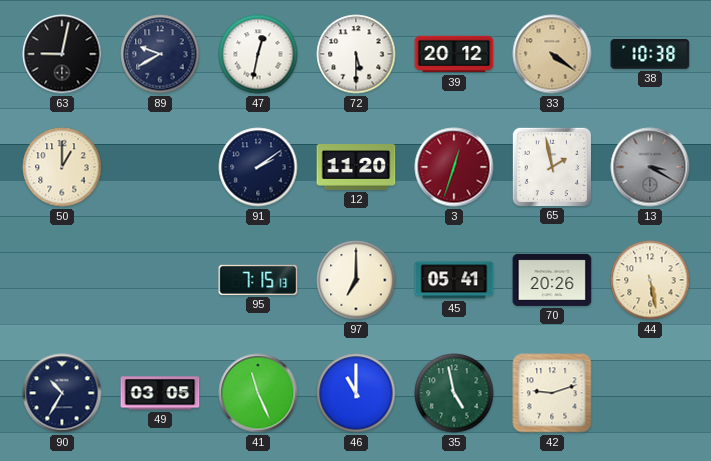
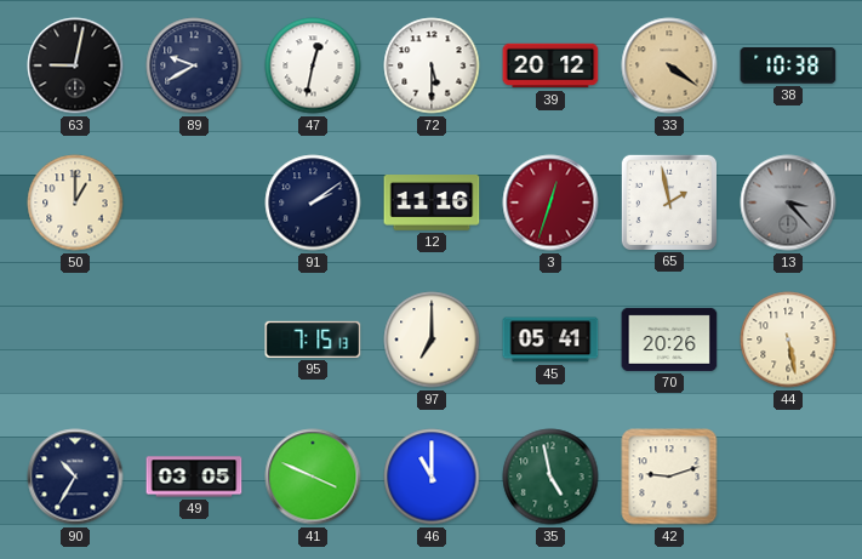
12: 11:20 -> 11:16 (432, 204)
13: 3:20 -> 3:23 (788, 203)
41: 11:26 -> 3:49 (313, 477)
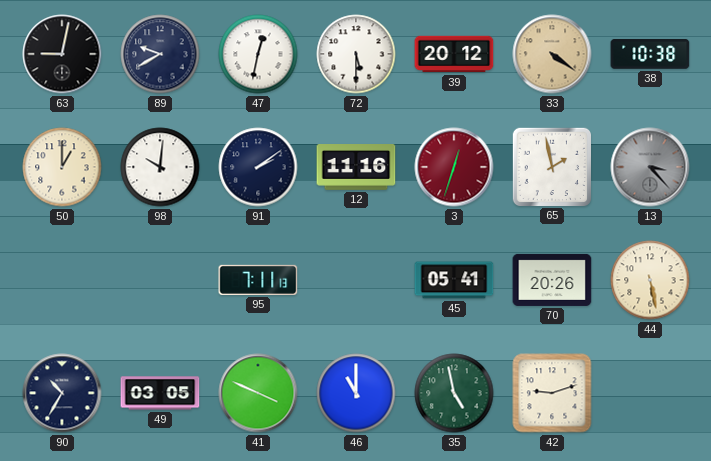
98: none -> 10:01 (160, 167)
95: 7:15 -> 7:11 (258, 280)
97: 7:00 -> none (432, 340)
